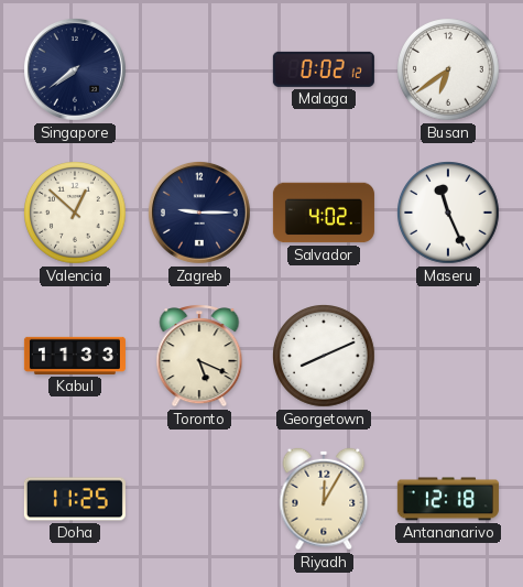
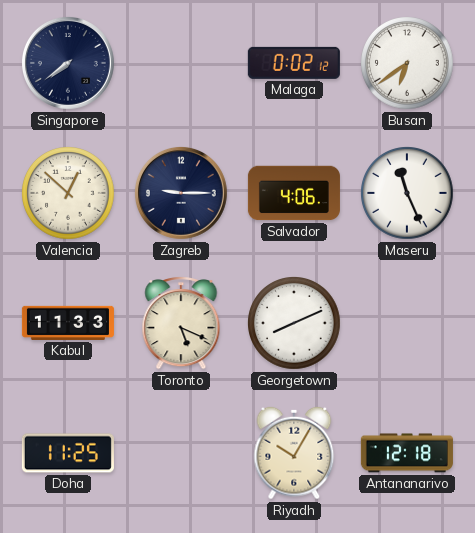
Salvador: 4:02 -> 4:06 (294, 193)
Riyadh: 12:05 -> 10:05 (294, 453)
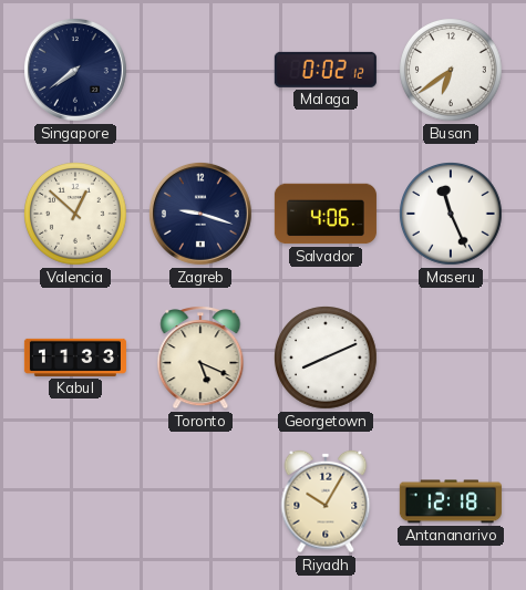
Zagreb: 9:15 -> 9:18 (200, 214)
Doha: 11:25 -> none (68, 453)
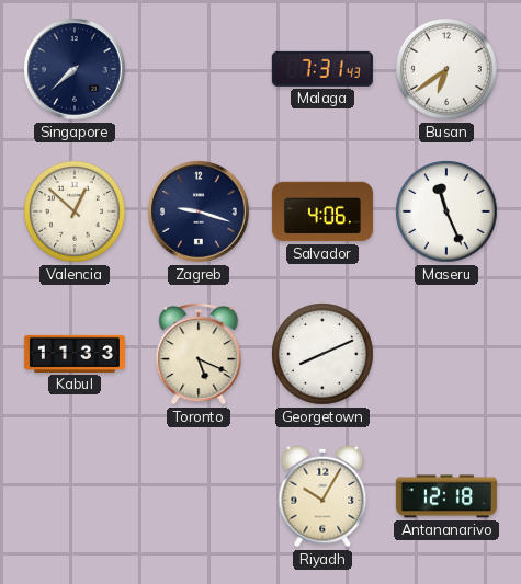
Singapore: 7:39 -> 7:38 (75, 69)
Malaga: 0:02 -> 7:31 (322, 69)
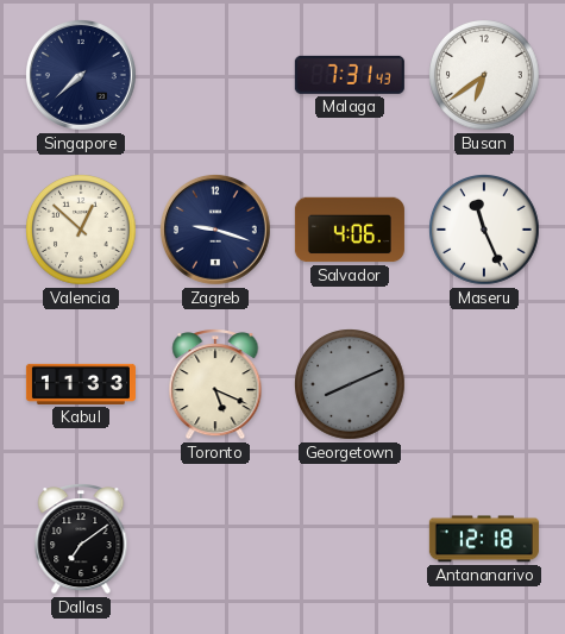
Georgetown dial: white -> grey (351, 385)
Dallas: none -> 7:09 (81, 540)
Riyadh: 10:05 -> none (322, 496)
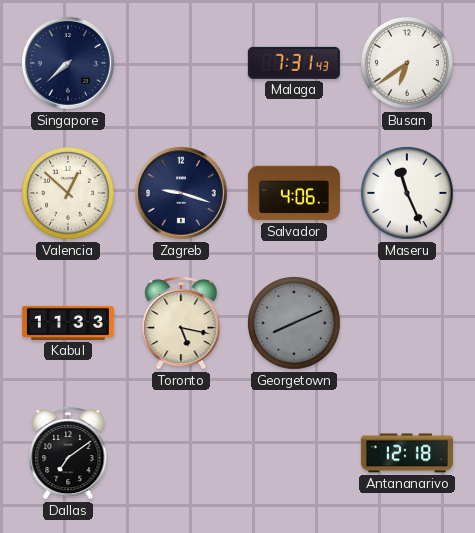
Toronto: 5:19 -> 5:17 (181, 324)
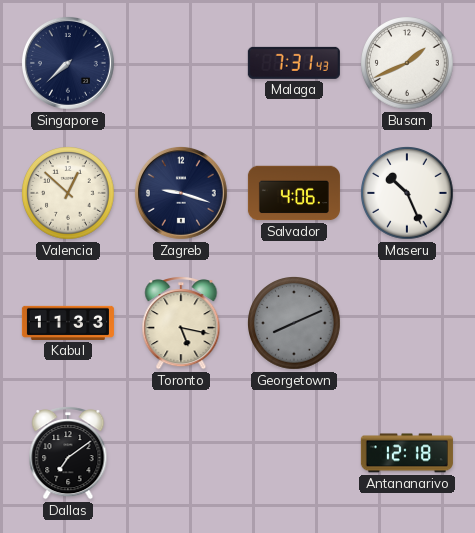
Busan: 6:39 -> 1:41 (408, 64)
Maseru: 11:26 -> 10:26 (408, 194)
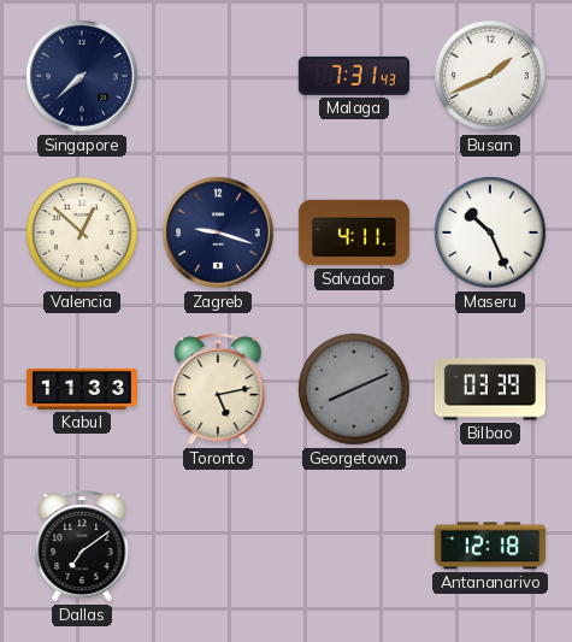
Salvador: 4:06 -> 4:11 (354, 232)
Toronto: 5:17 -> 5:13 (218, 390)
Bilbao: none -> 03:39 (490, 389)
